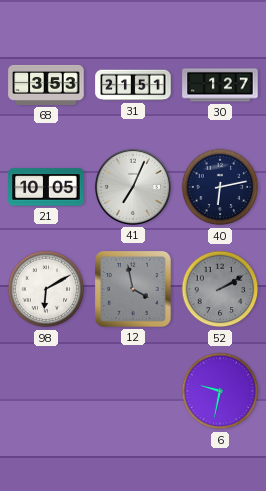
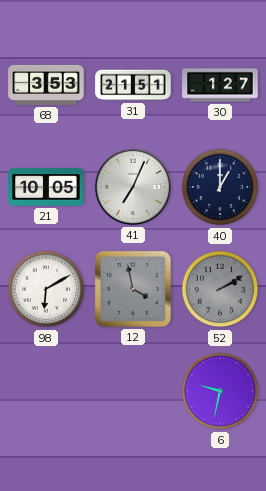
40: 6:13 -> 1:00 (220, 187)
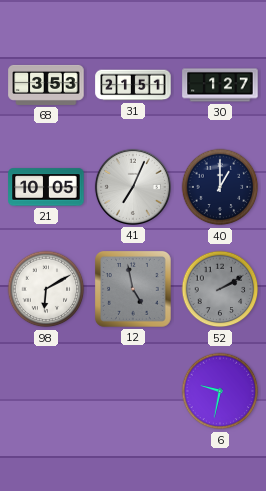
12: 3:58 -> 4:58 (133, 289)
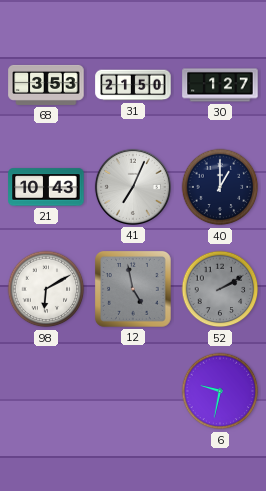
31: 21:51 -> 21:50 (133, 85)
21: 10:05 -> 10:43 (46, 187)
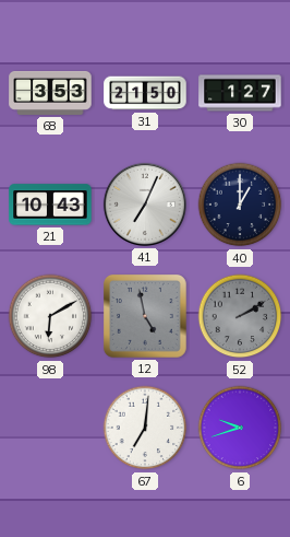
67: none -> 7:01 (145, 428)
6: 9:32 -> 9:42 (240, 428)
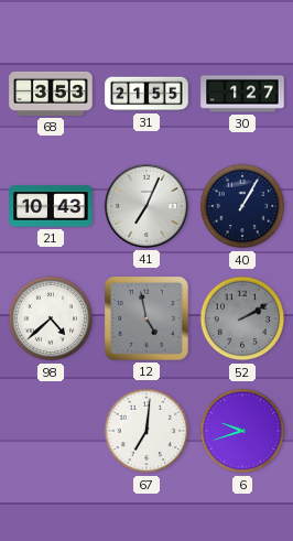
31: 21:50 -> 21:55 (146, 94)
40: 1:00 -> 1:05 (242, 206)
98: 6:10 -> 4:38 (51, 318)
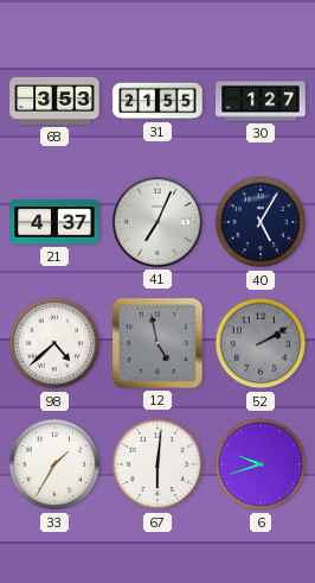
21: 10:43 -> 4:37 (54, 222)
40: 1:05 -> 5:05 (261, 222)
33: none -> 1:35 (54, 464)
67: 7:01 -> 6:01 (157, 464)
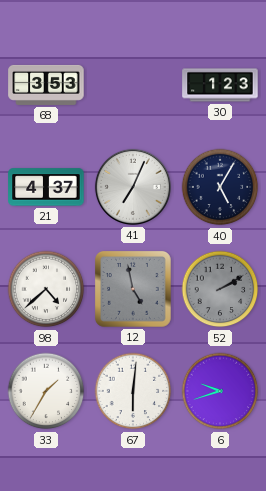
31: 21:55 -> none (157, 101)
30: 1:27 -> 1:23 (220, 85)
